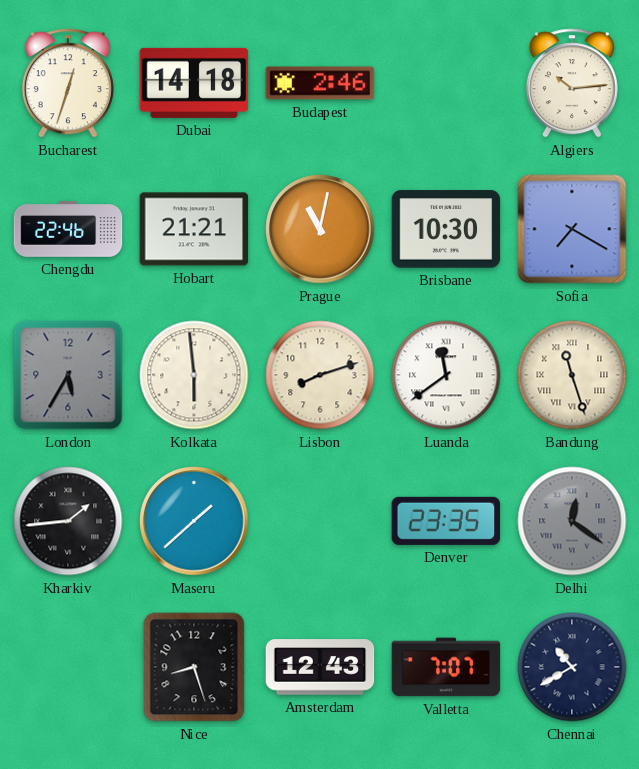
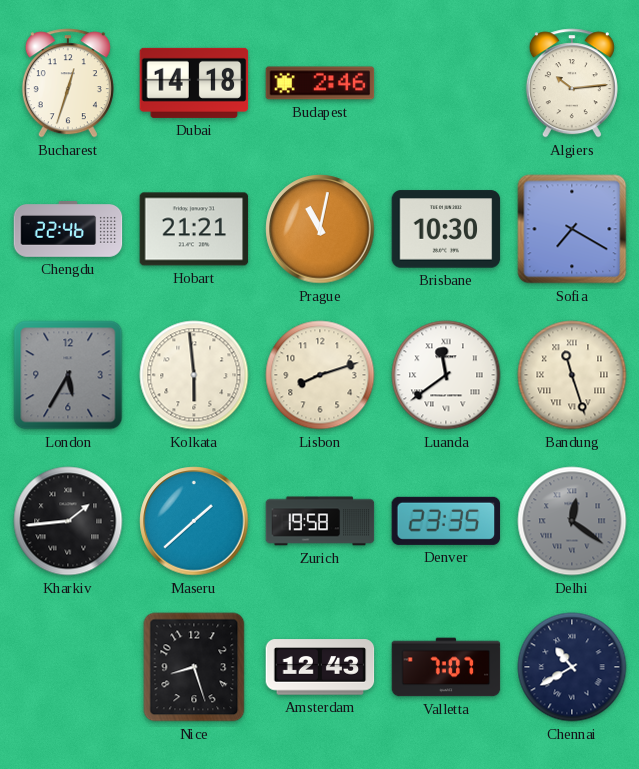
Zurich: none -> 19:58 (320, 521)
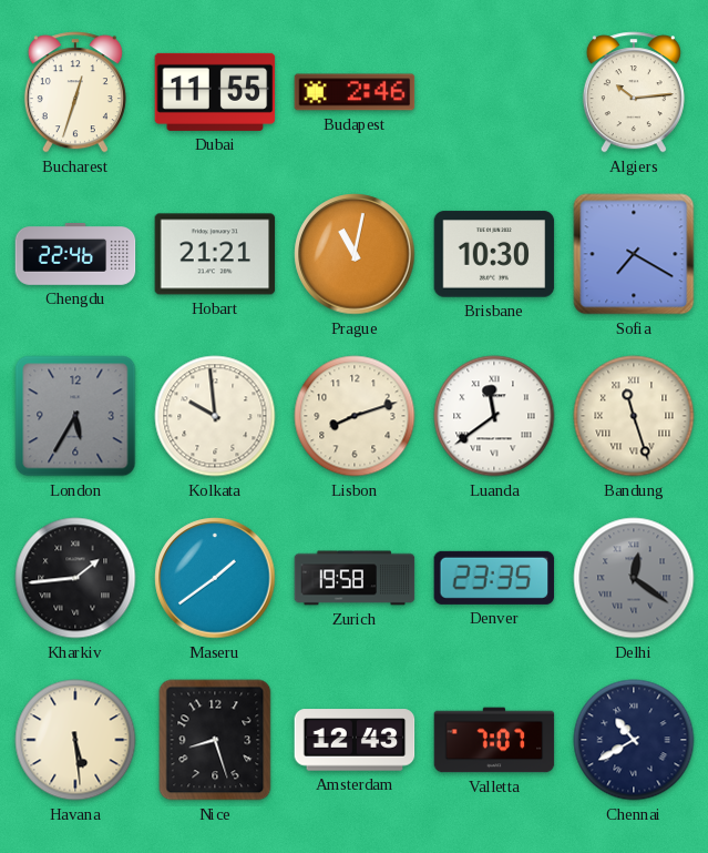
Dubai: 14:18 -> 11:55 (215, 92)
Kolkata: 5:59 -> 9:59 (215, 416)
Maseru: 1:38 -> 1:39 (215, 578)
Havana: none -> 5:29 (75, 740)
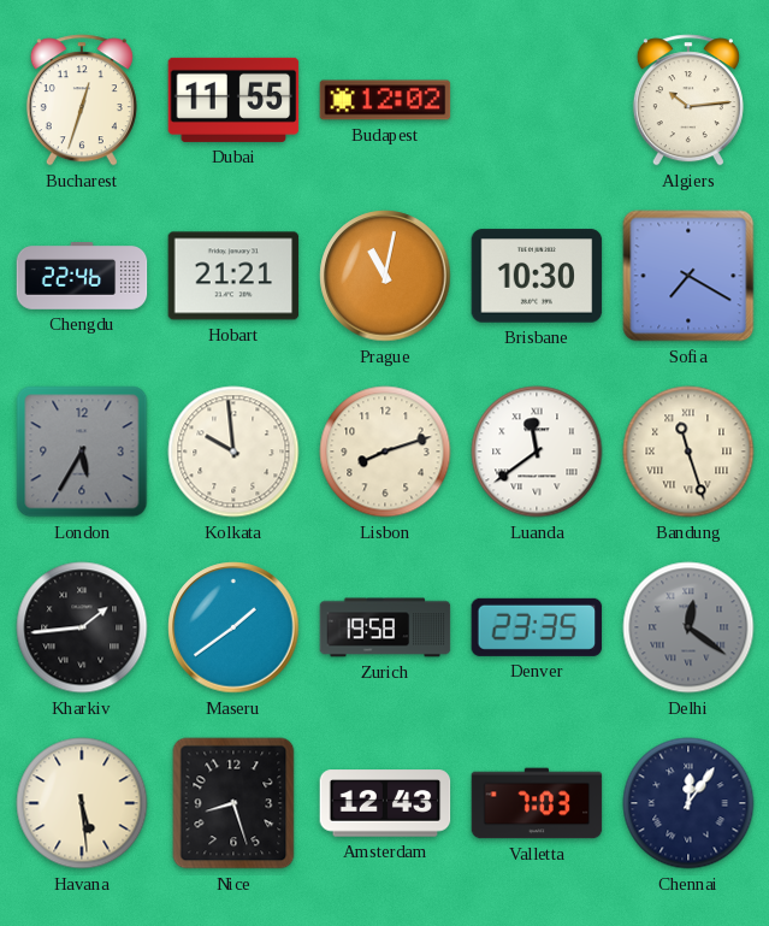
Budapest: 2:46 -> 12:02 (385, 100)
Valletta: 7:07 -> 7:03 (537, 803)
Chennai: 10:40 -> 12:06 (688, 803)
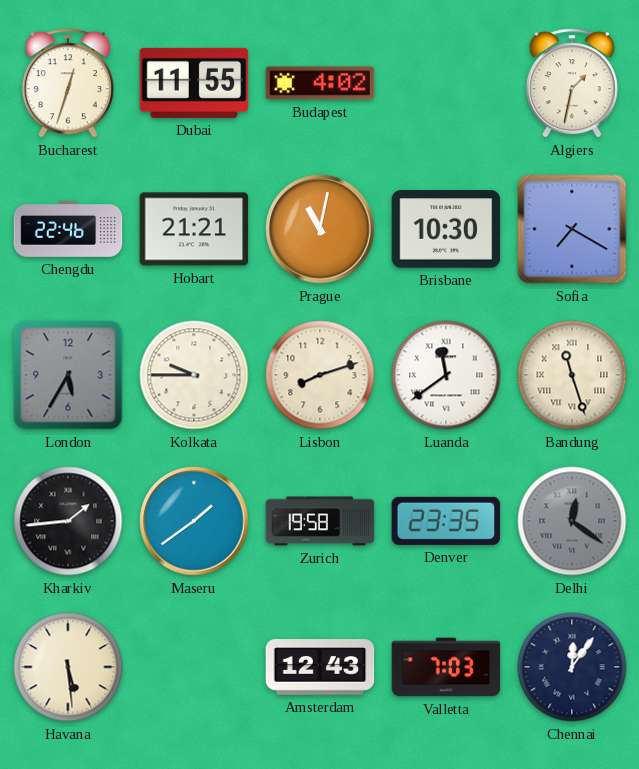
Budapest: 12:02 -> 4:02 (320, 83)
Algiers: 10:14 -> 1:32 (572, 83)
Kolkata: 9:59 -> 9:45 (194, 375)
Nice: 8:27 -> none (233, 803)
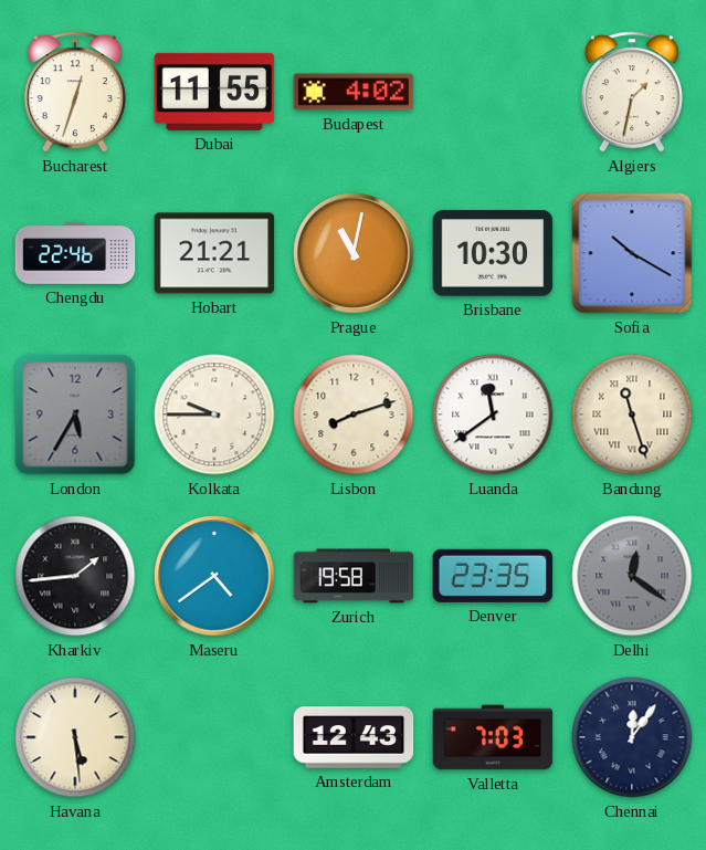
Sofia: 7:20 -> 10:20 (632, 253)
Maseru: 1:39 -> 4:39 (214, 576)
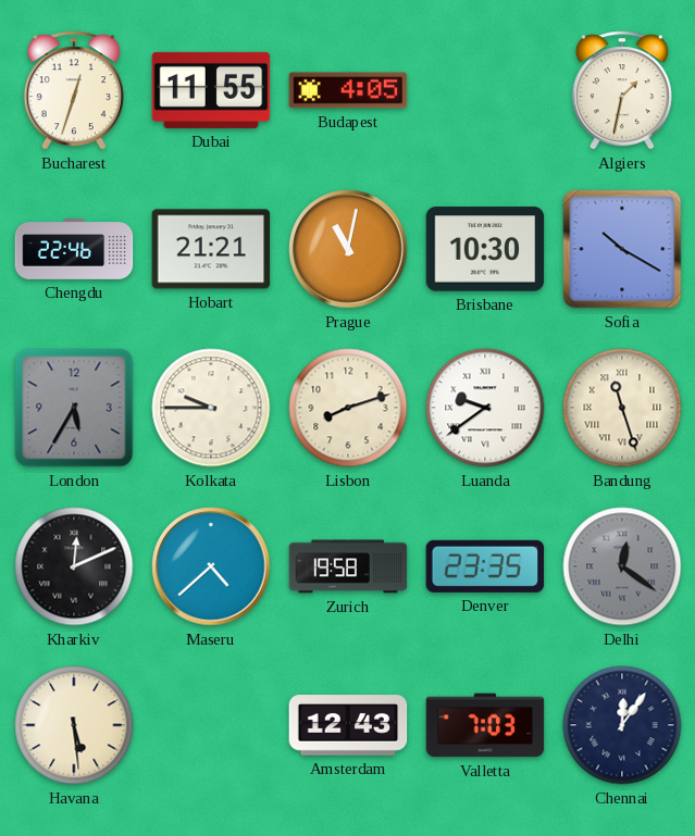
Budapest: 4:02 -> 4:05 (348, 90)
Luanda: 11:39 -> 9:39 (485, 408)
Kharkiv: 1:44 -> 12:11 (74, 566)
Maseru: 4:39 -> 4:38 (211, 566)
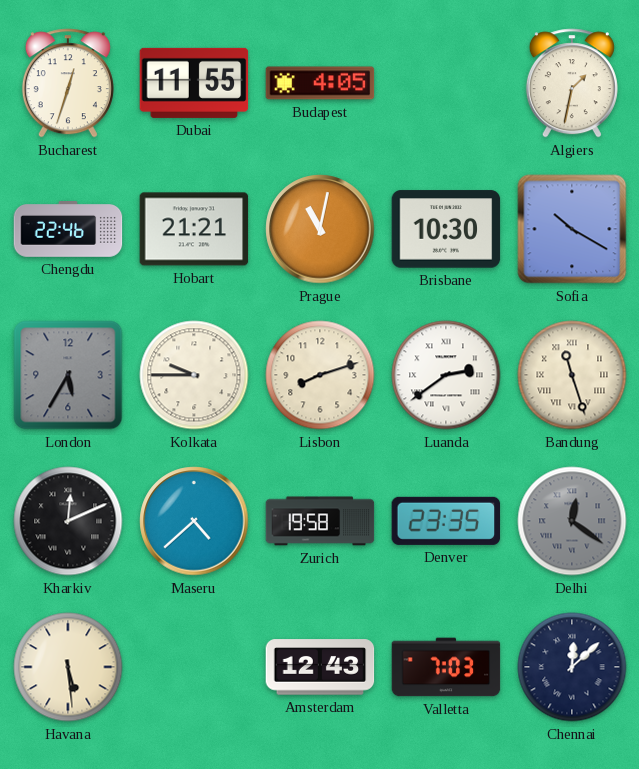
Luanda: 9:39 -> 2:39 (446, 375)
Chennai: 12:06 -> 12:08 (572, 667)
